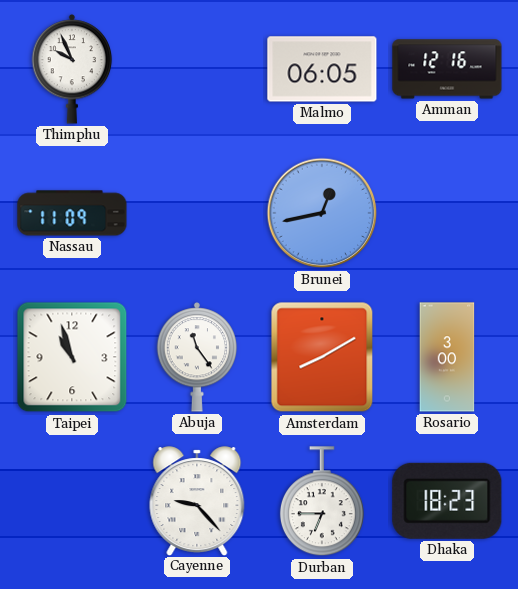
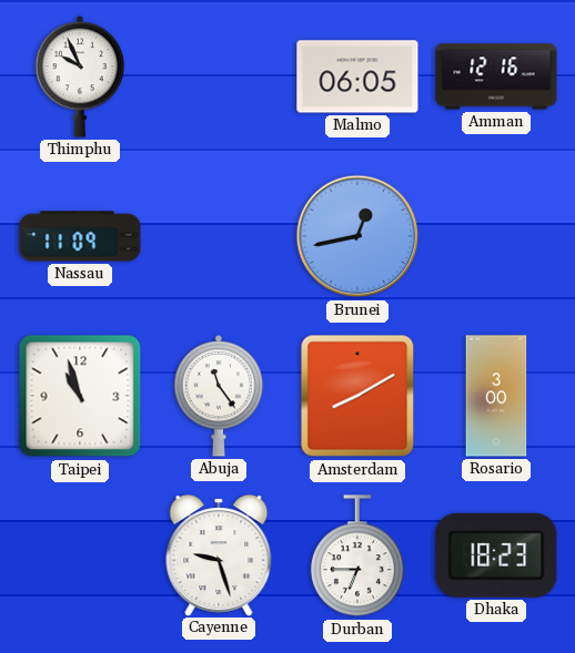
Cayenne: 9:23 -> 9:27 (219, 555)
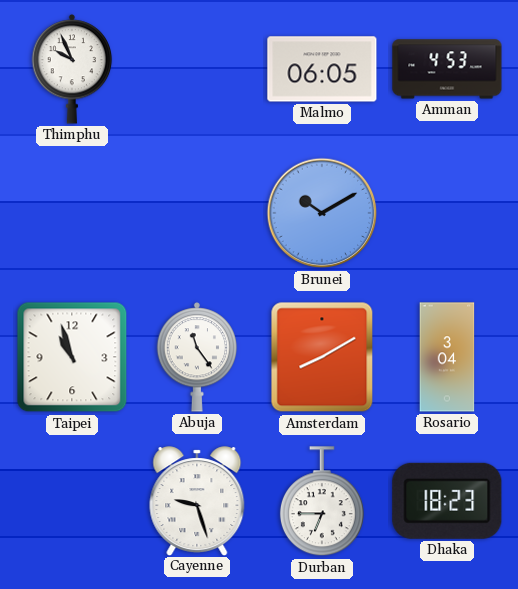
Amman: 12:16 -> 4:53 (447, 69)
Nassau: 11:09 -> none (80, 236)
Brunei: 12:43 -> 10:10 (322, 213)
Rosario: 3:00 -> 3:04 (447, 357)
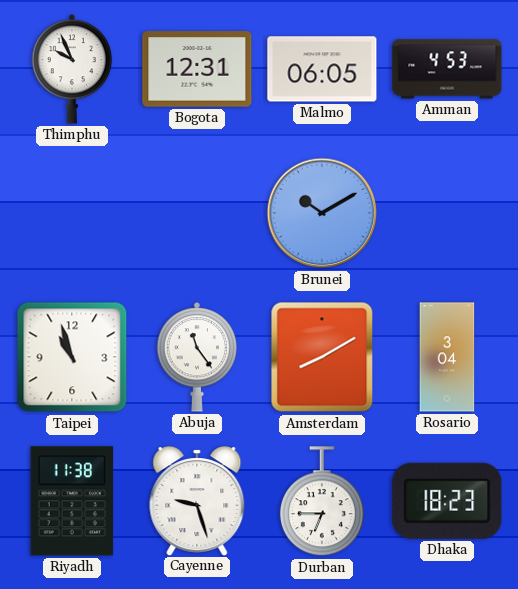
Bogota: none -> 12:31 (197, 69)
Riyadh: none -> 11:38 (72, 501)
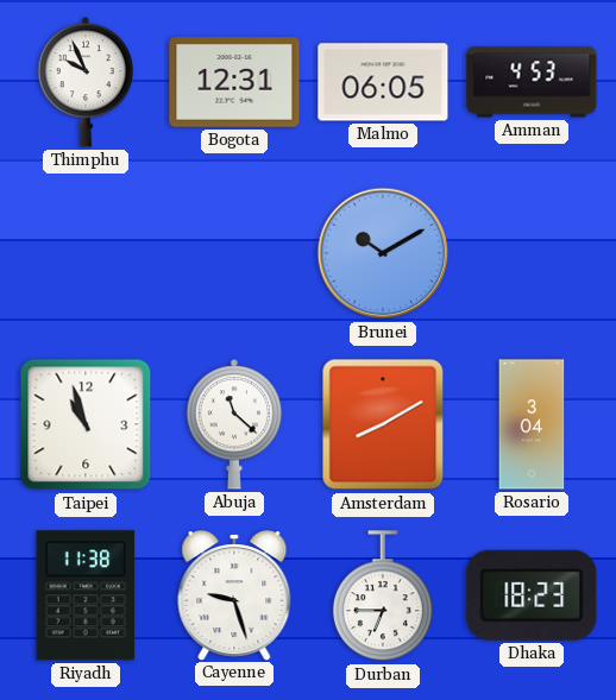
Abuja: 11:24 -> 11:22 (234, 424)
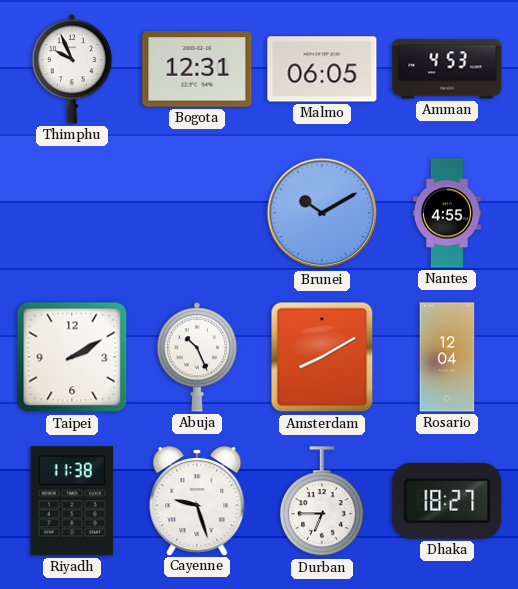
Nantes: none -> 4:55 (447, 213)
Taipei: 10:57 -> 2:10 (72, 357)
Abuja: 11:22 -> 10:26 (197, 357)
Rosario: 3:04 -> 12:04 (447, 357)
Dhaka: 18:23 -> 18:27 (447, 501)
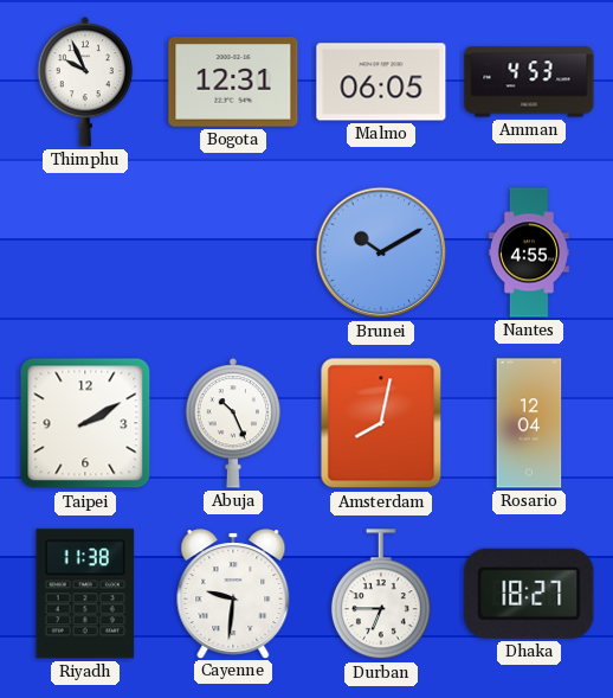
Amsterdam: 8:10 -> 8:02 (381, 423)
Cayenne: 9:27 -> 9:31 (233, 594)
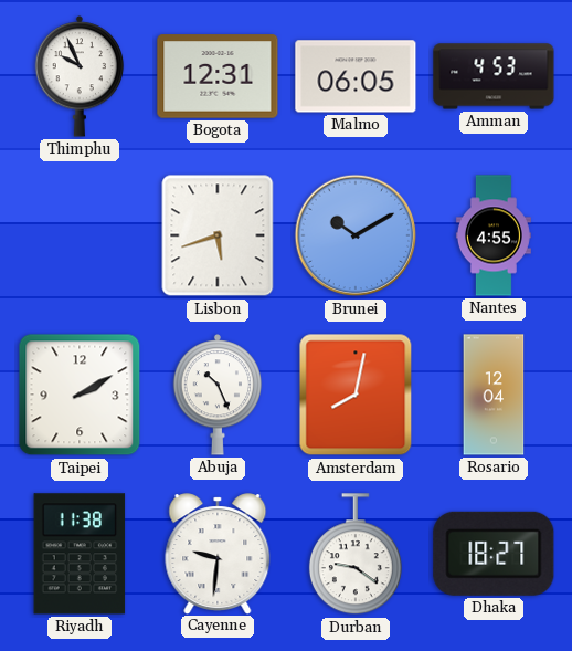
Lisbon: none -> 5:42 (218, 235)
Durban: 6:45 -> 9:21 (356, 555)
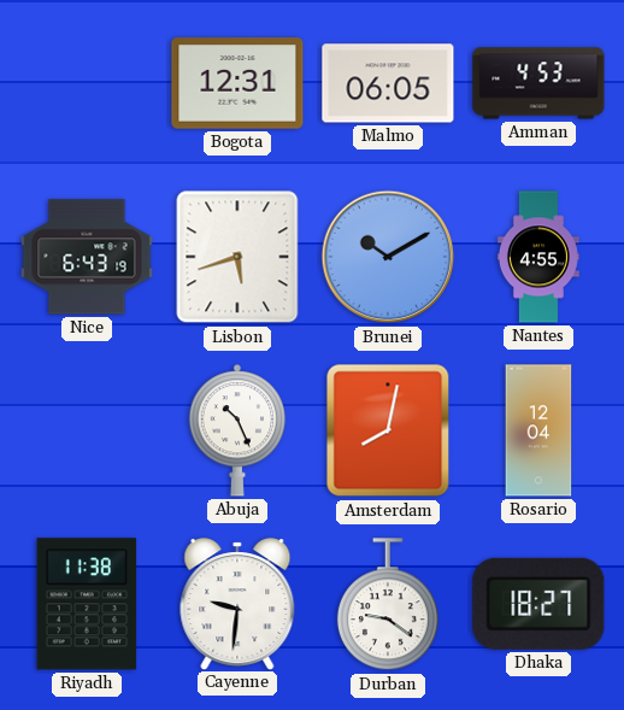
Thimphu: 9:56 -> none (80, 76)
Nice: none -> 6:43 (87, 257)
Taipei: 2:10 -> none (80, 395)
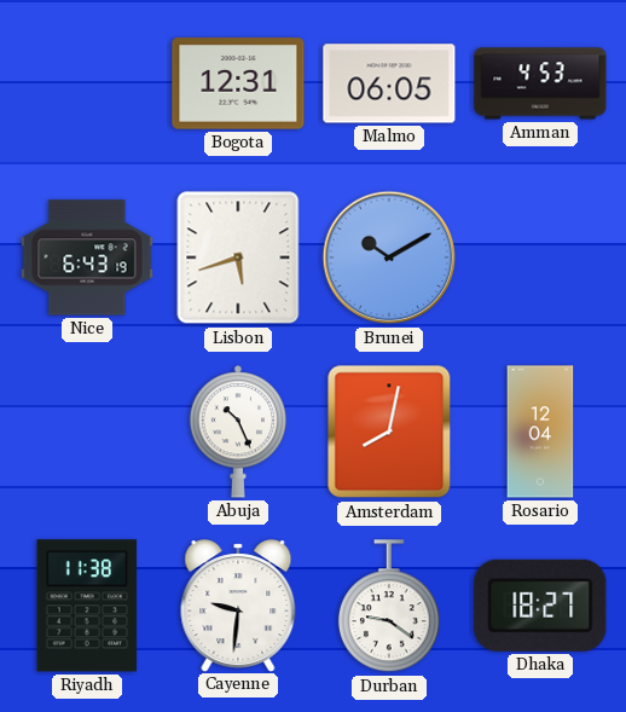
Nantes: 4:55 -> none (538, 257)
